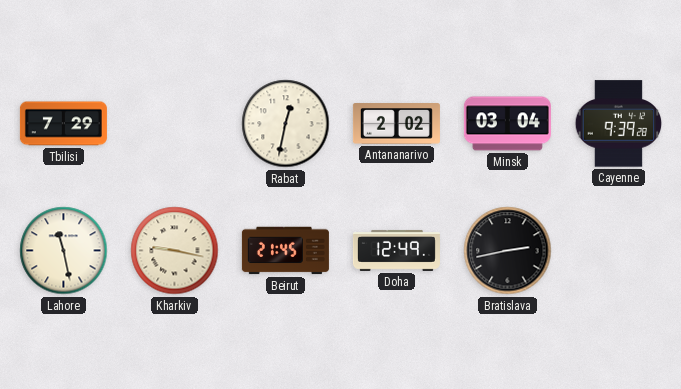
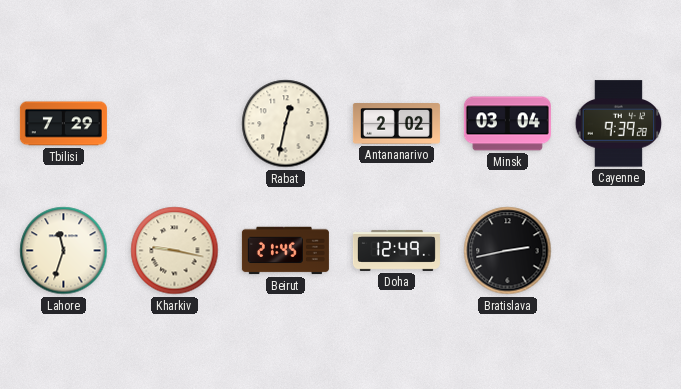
Lahore: 11:28 -> 11:33 (64, 251)
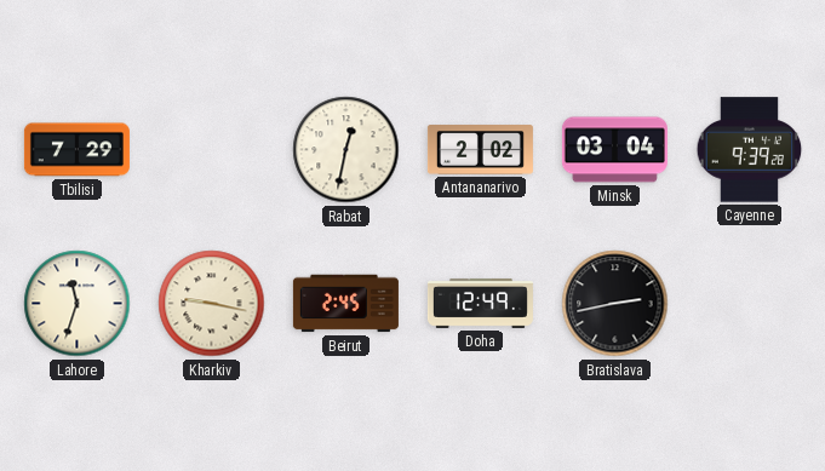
Beirut: 21:45 -> 2:45 (345, 304)
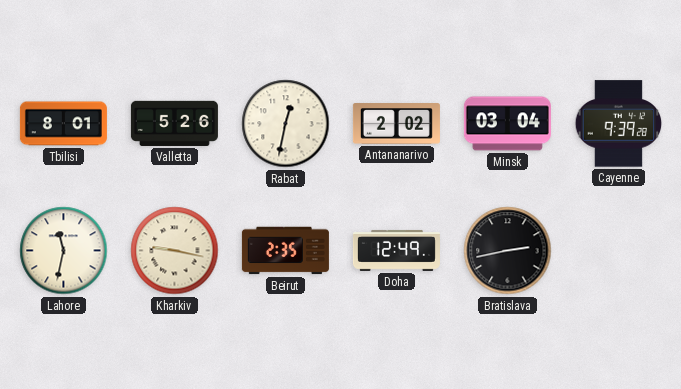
Tbilisi: 7:29 -> 8:01 (63, 124)
Valletta: none -> 5:26 (174, 123)
Lahore: 11:33 -> 11:32 (64, 251)
Beirut: 2:45 -> 2:35 (285, 251)
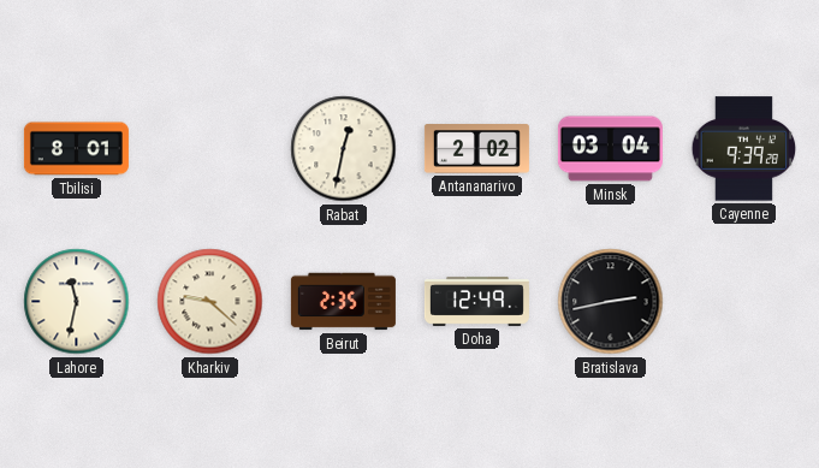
Valletta: 5:26 -> none (174, 123)
Kharkiv: 9:17 -> 9:22 (210, 302)
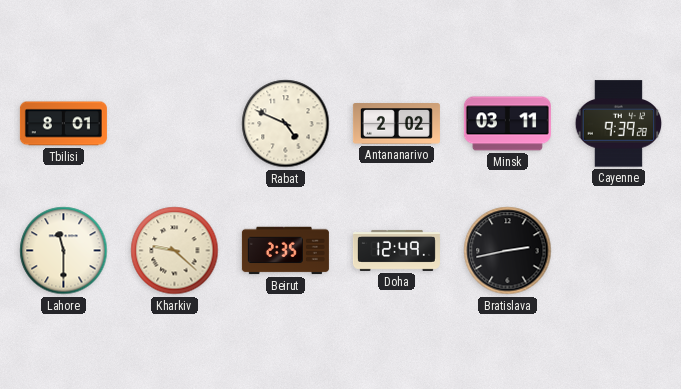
Rabat: 12:32 -> 4:49 (286, 124)
Minsk: 03:04 -> 03:11 (507, 124)
Lahore: 11:32 -> 11:30 (64, 251)
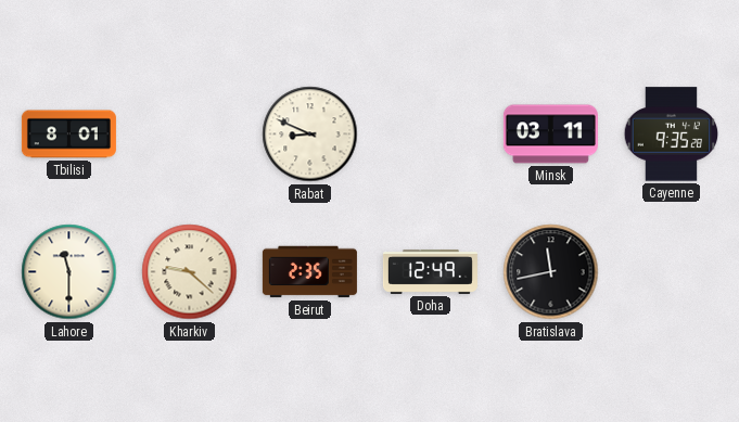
Rabat: 4:49 -> 8:49 (310, 135)
Antananarivo: 2:02 -> none (396, 124)
Cayenne: 9:39 -> 9:35 (672, 135)
Bratislava: 2:43 -> 11:43 (551, 272)
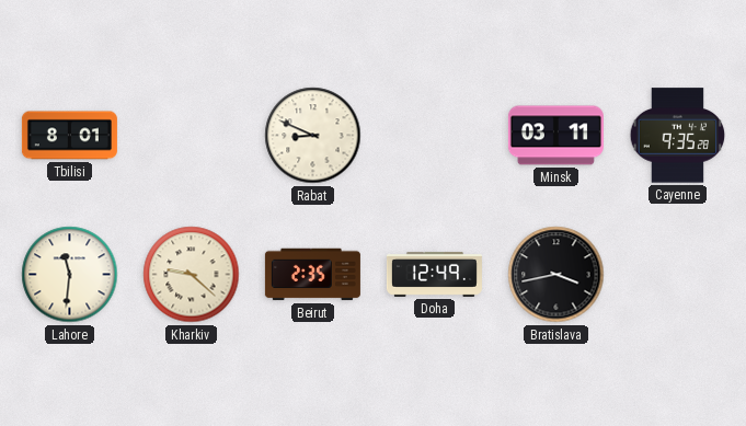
Lahore: 11:30 -> 11:31 (70, 275)
Bratislava: 11:43 -> 3:43 (556, 275)
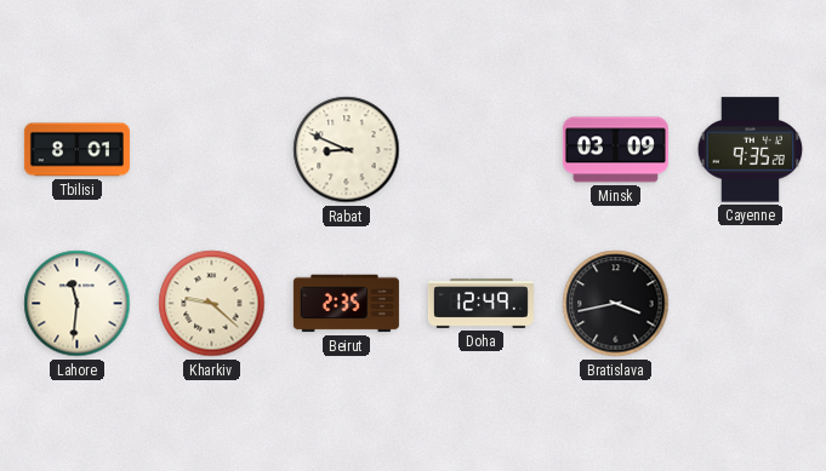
Minsk: 03:11 -> 03:09 (615, 150)
